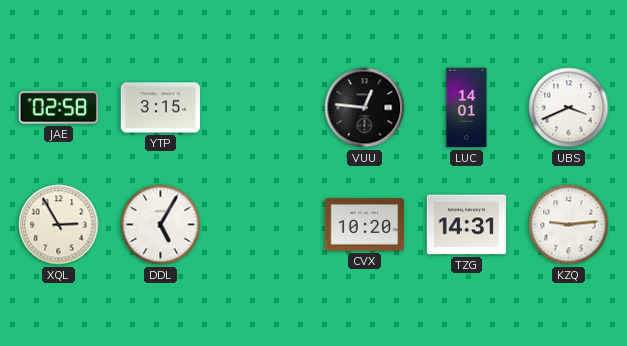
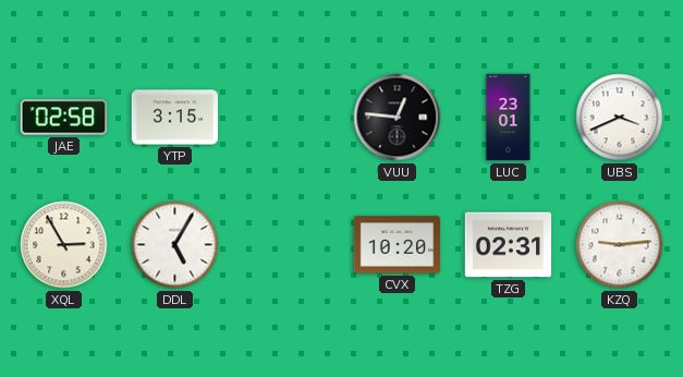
LUC: 14:01 -> 23:01 (509, 118)
TZG: 14:31 -> 02:31 (509, 245)
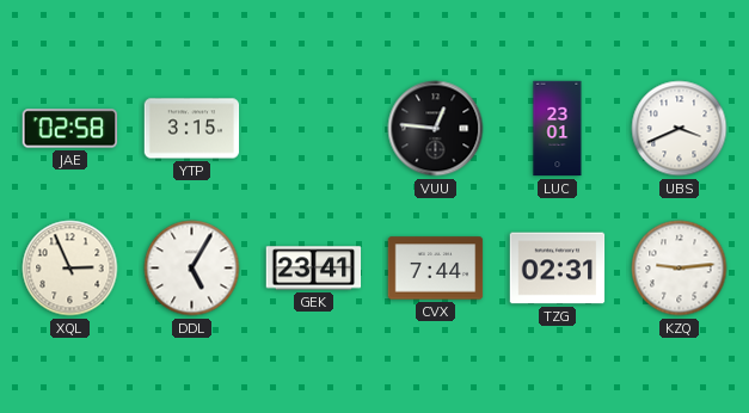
XQL: 2:55 -> 2:56 (70, 269)
GEK: none -> 23:41 (314, 269)
CVX: 10:20 -> 7:44 (436, 269)
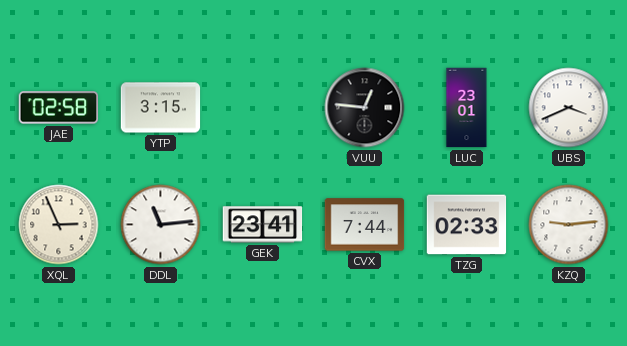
DDL: 5:05 -> 11:14 (161, 225)
TZG: 02:31 -> 02:33 (467, 225)
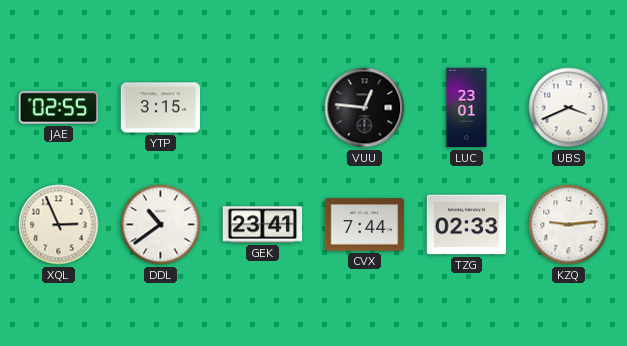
JAE: 02:58 -> 02:55 (59, 108)
DDL: 11:14 -> 10:39 (161, 225)
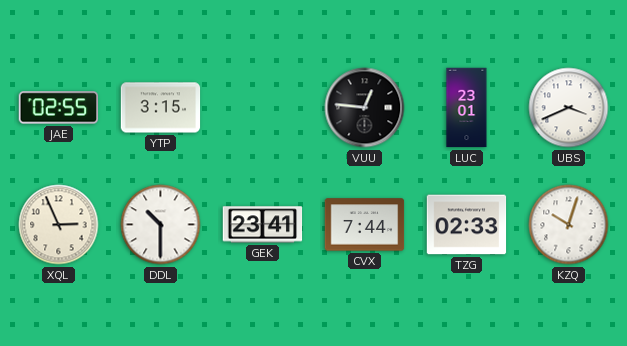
DDL: 10:39 -> 10:30 (161, 225)
KZQ: 9:14 -> 10:03 (569, 225)
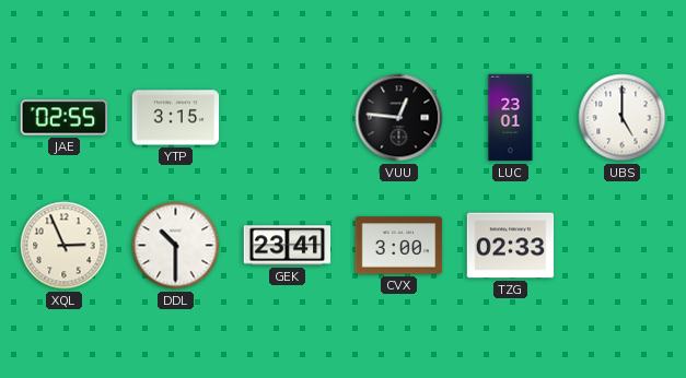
UBS: 3:41 -> 5:00 (623, 118)
CVX: 7:44 -> 3:00 (399, 246)
KZQ: 10:03 -> none (569, 225)
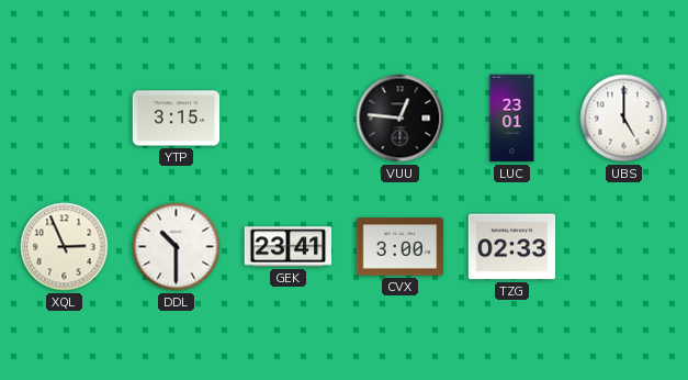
JAE: 02:55 -> none (65, 118)
